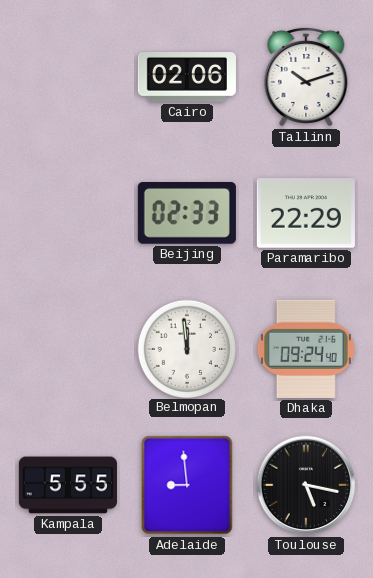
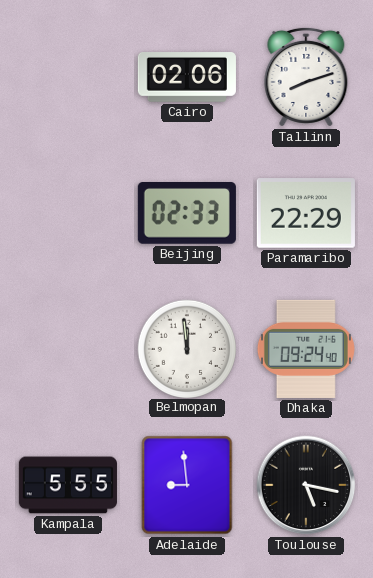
Tallinn: 10:12 -> 8:12 (306, 77)
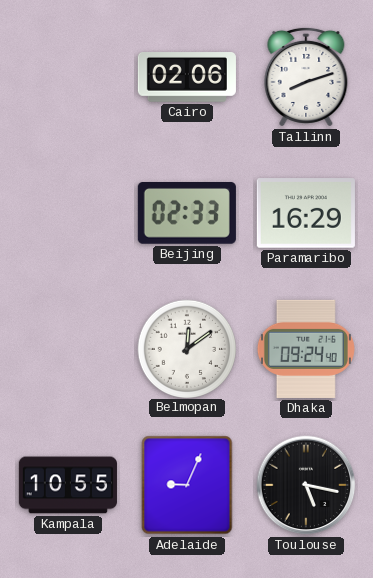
Paramaribo: 22:29 -> 16:29 (306, 213)
Belmopan: 11:59 -> 12:09 (186, 348)
Kampala: 5:55 -> 10:55 (68, 485)
Adelaide: 8:59 -> 9:04 (187, 485)
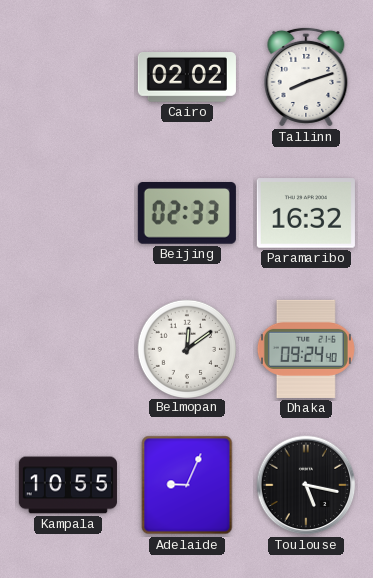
Cairo: 02:06 -> 02:02 (187, 78)
Paramaribo: 16:29 -> 16:32 (306, 213)
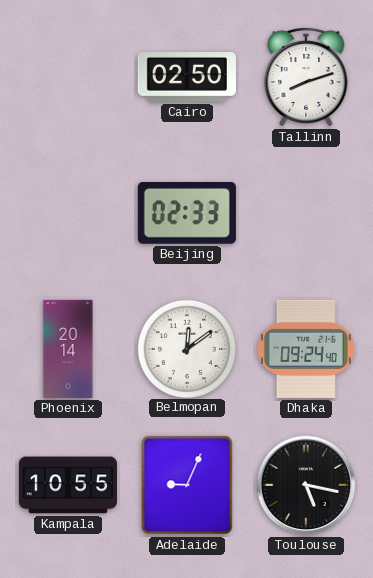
Cairo: 02:02 -> 02:50 (187, 78)
Paramaribo: 16:32 -> none (306, 213)
Phoenix: none -> 20:14 (68, 349)
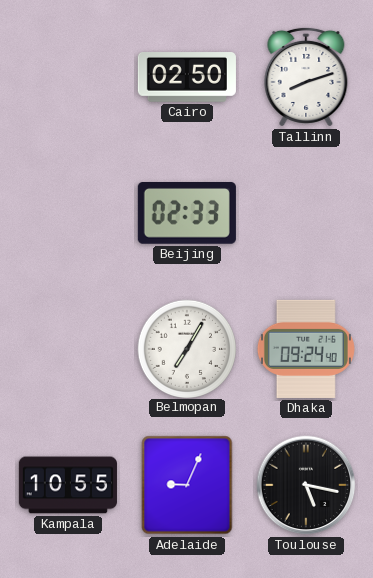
Phoenix: 20:14 -> none (68, 349)
Belmopan: 12:09 -> 7:05 (186, 348)
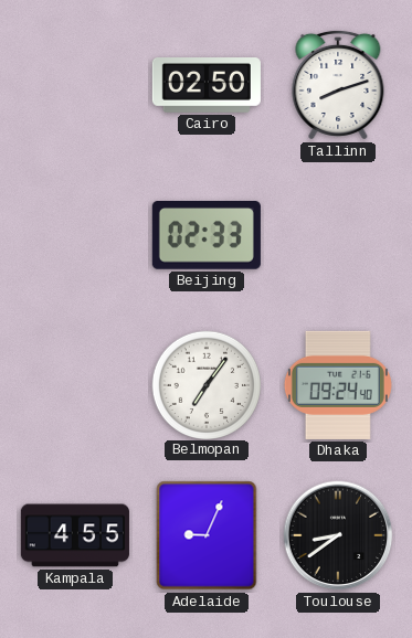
Belmopan: 7:05 -> 7:06 (205, 384)
Kampala: 10:55 -> 4:55 (75, 535)
Toulouse: 5:17 -> 8:39 (338, 535)
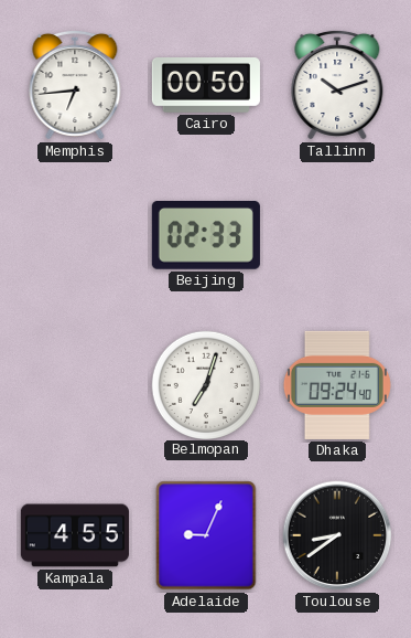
Memphis: none -> 6:44 (75, 85)
Cairo: 02:50 -> 00:50 (206, 86)
Tallinn: 8:12 -> 10:12 (337, 85)
Belmopan: 7:06 -> 7:03 (205, 384)
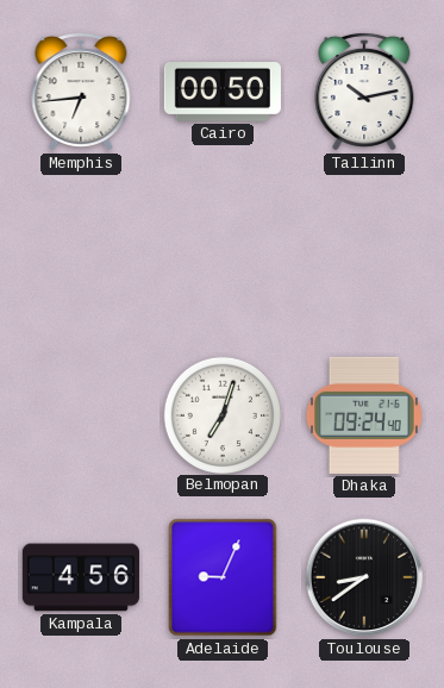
Tallinn: 10:12 -> 10:13 (364, 92)
Beijing: 02:33 -> none (206, 236)
Kampala: 4:55 -> 4:56 (81, 577)
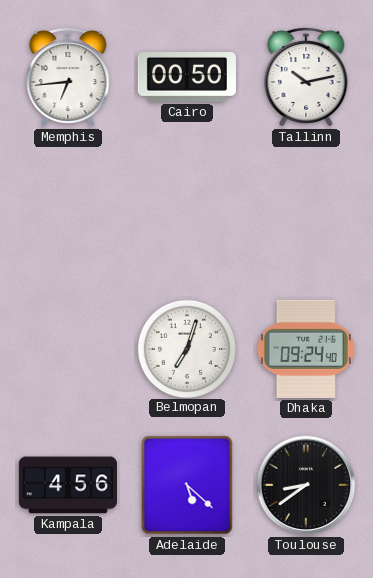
Adelaide: 9:04 -> 5:22 (187, 485)
